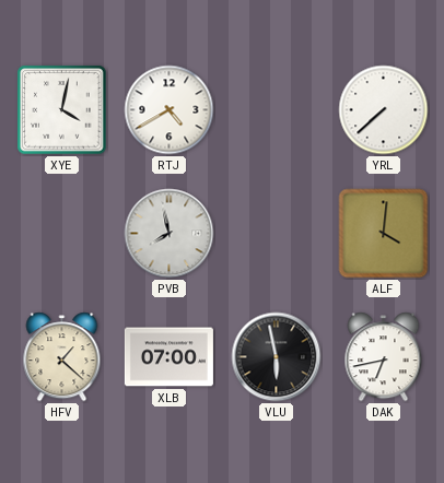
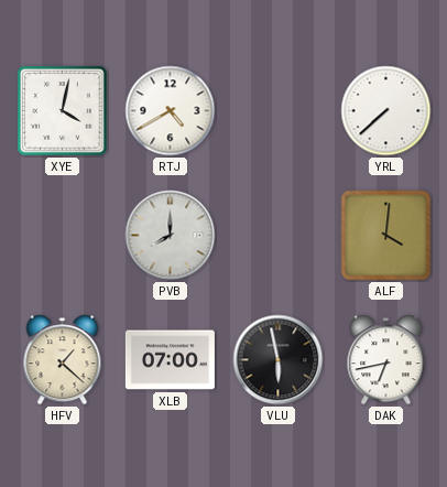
PVB: 7:58 -> 8:00 (171, 236)
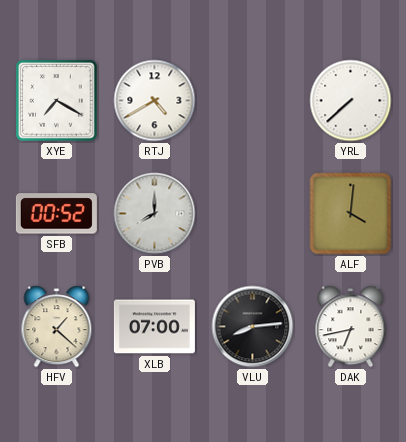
XYE: 4:02 -> 7:20 (57, 101)
SFB: none -> 00:52 (56, 214)
VLU: 5:58 -> 8:14 (253, 327)
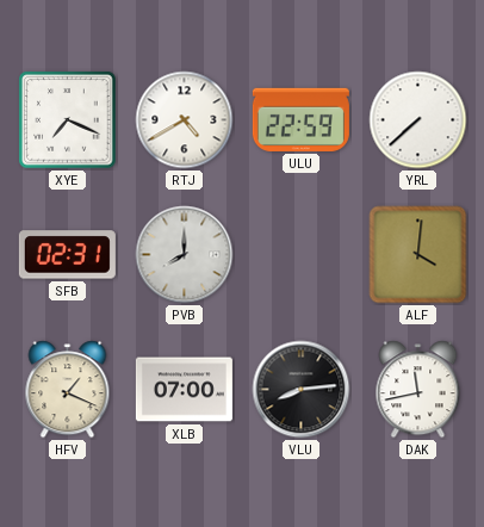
XYE: 7:20 -> 7:19 (68, 120)
ULU: none -> 22:59 (300, 119)
SFB: 00:52 -> 02:31 (67, 255)
HFV: 1:22 -> 1:19 (68, 390)
DAK: 6:43 -> 11:43 (418, 390)
